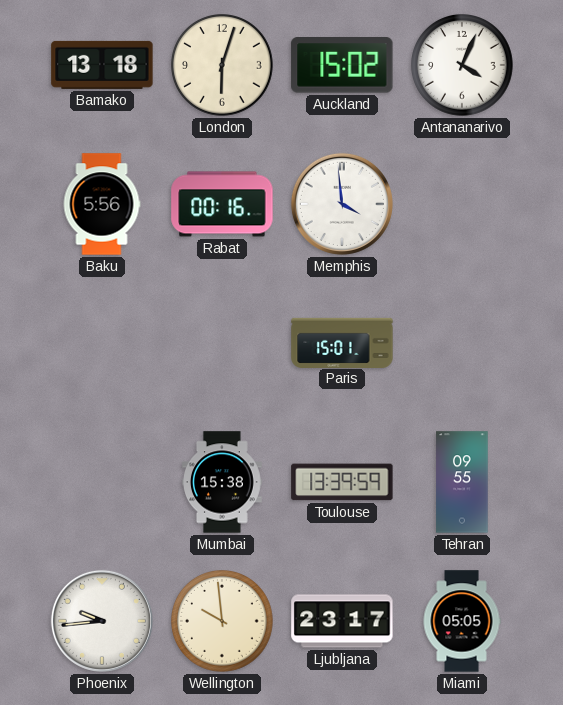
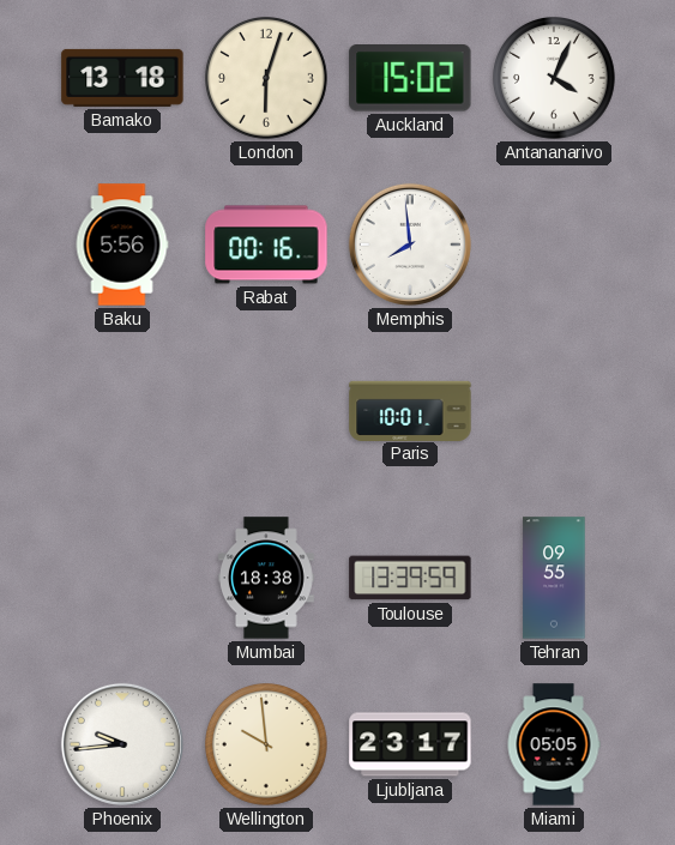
Memphis: 3:59 -> 7:59 (410, 245)
Paris: 15:01 -> 10:01 (410, 410)
Mumbai: 15:38 -> 18:38 (267, 578)
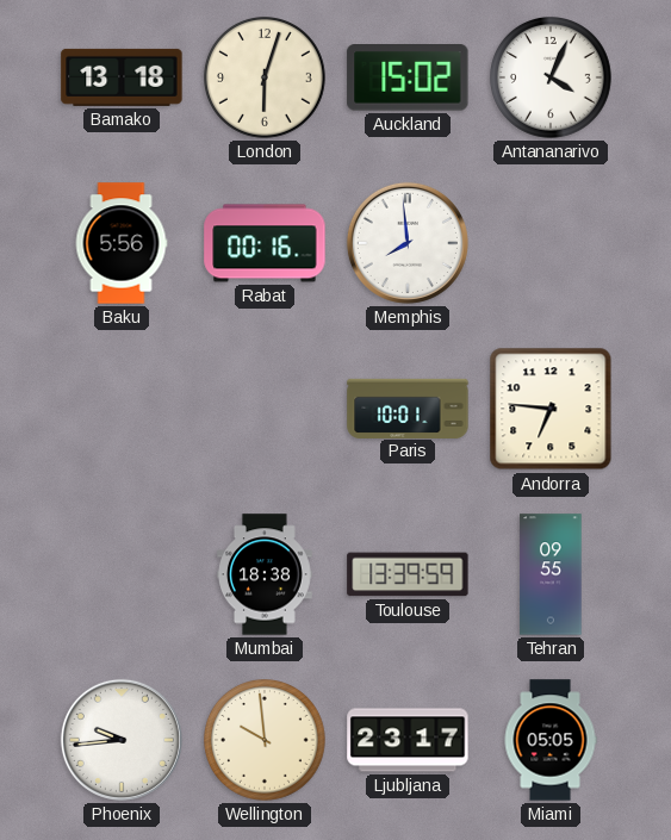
Andorra: none -> 6:46 (551, 409)
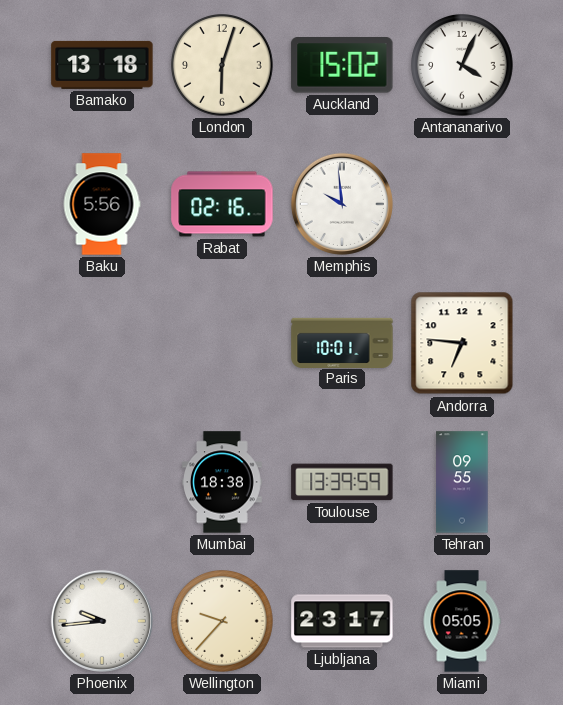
Rabat: 00:16 -> 02:16 (222, 204)
Memphis: 7:59 -> 9:59 (342, 204)
Wellington: 9:59 -> 9:37 (223, 622)
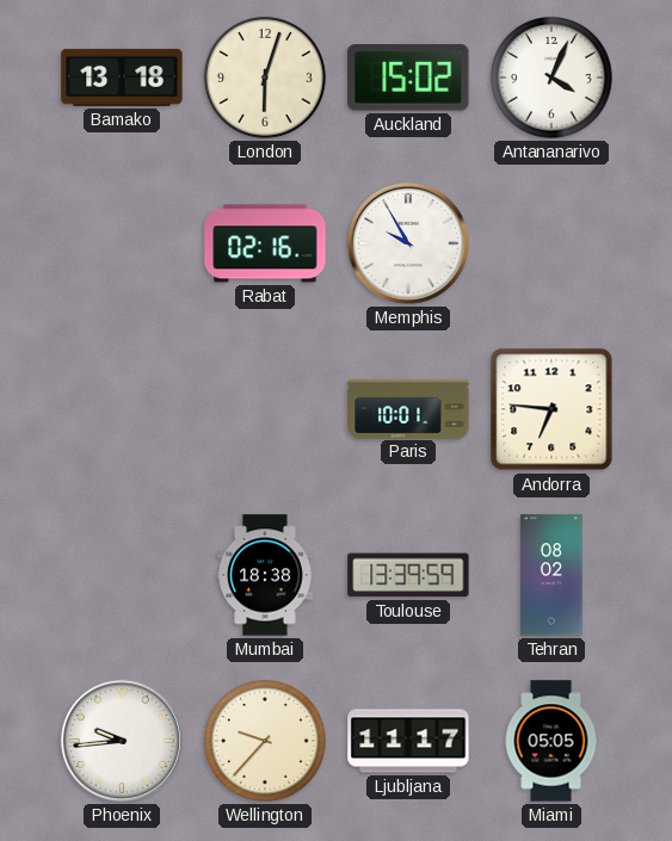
Baku: 5:56 -> none (102, 204)
Memphis: 9:59 -> 9:55 (408, 243)
Tehran: 09:55 -> 08:02 (551, 575)
Ljubljana: 23:17 -> 11:17 (408, 741)
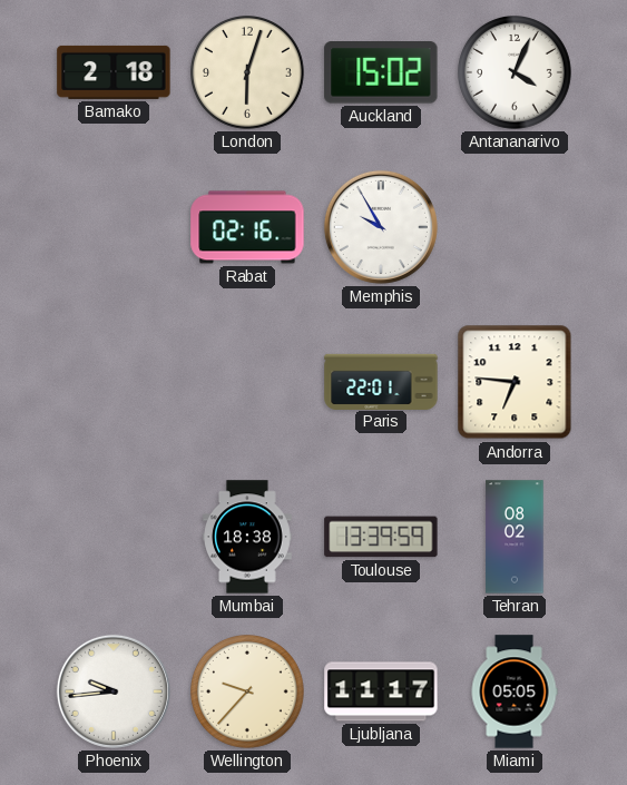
Bamako: 13:18 -> 2:18 (114, 72)
Paris: 10:01 -> 22:01 (381, 381)
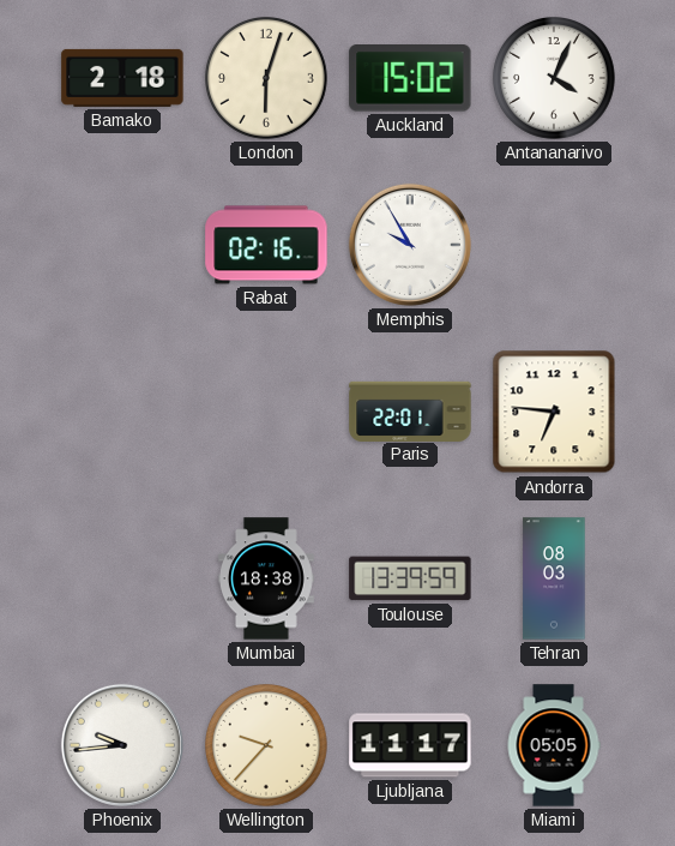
Tehran: 08:02 -> 08:03 (554, 578)
